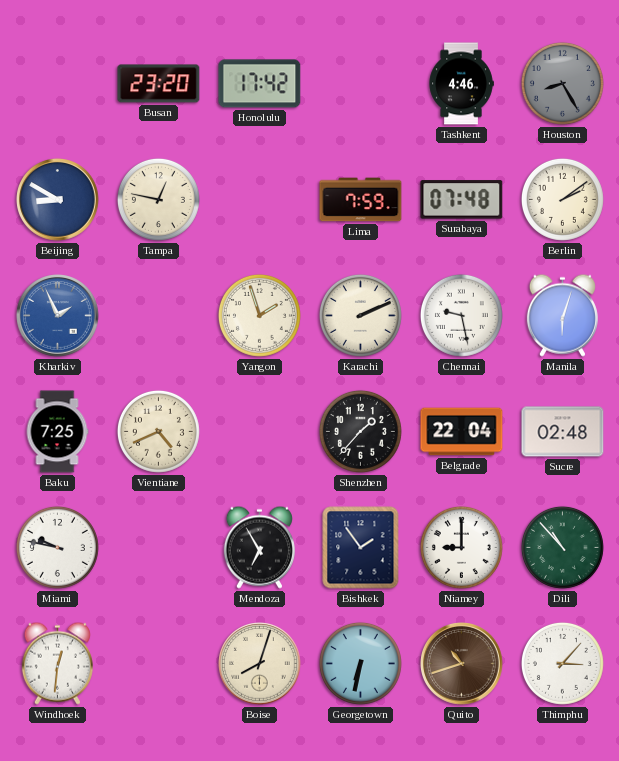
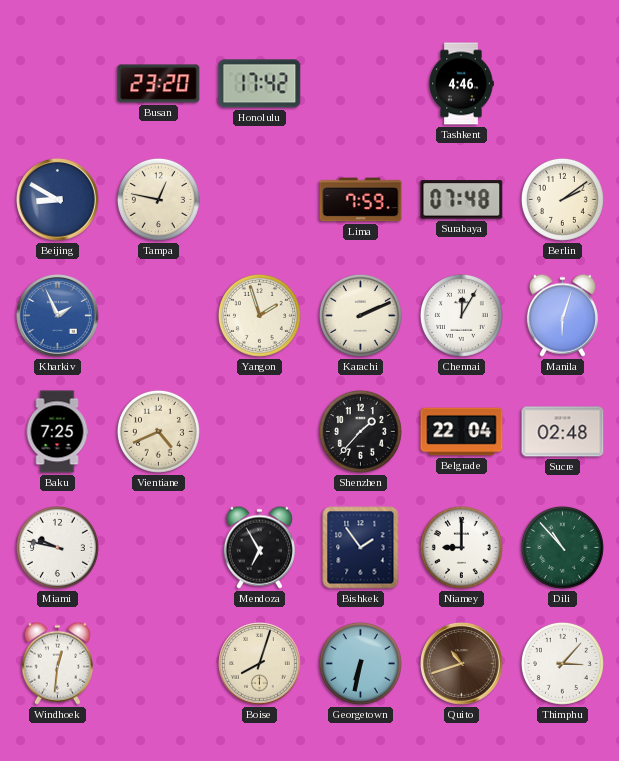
Houston: 8:25 -> none (562, 83)
Chennai: 9:28 -> 12:05 (461, 315)
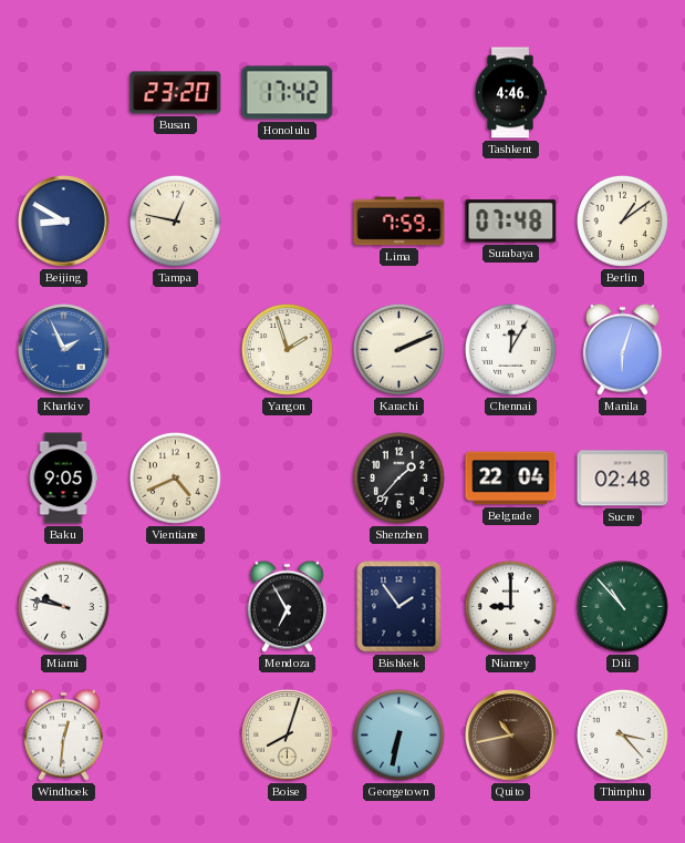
Berlin: 2:09 -> 1:09 (622, 220)
Baku: 7:25 -> 9:05 (63, 479)
Quito: 10:42 -> 10:43 (511, 736)
Thimphu: 3:07 -> 3:23 (622, 734)
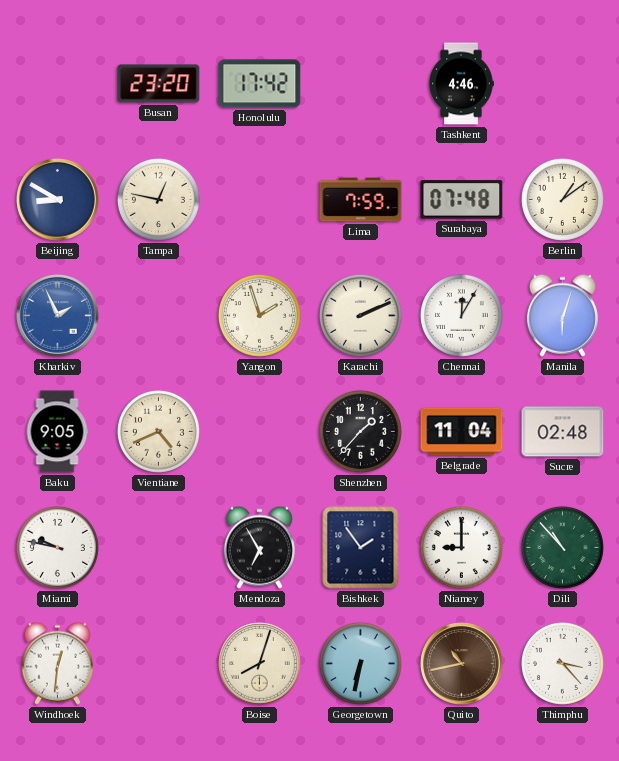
Belgrade: 22:04 -> 11:04 (462, 432)
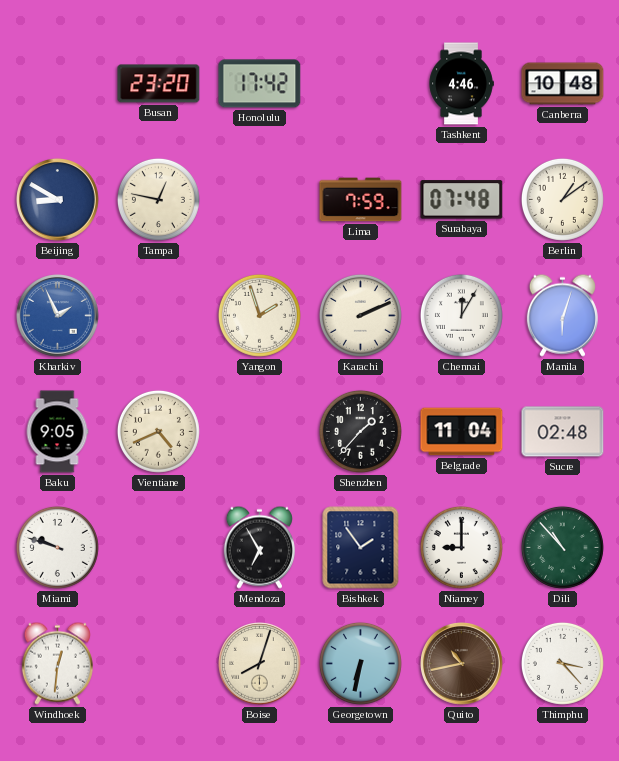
Canberra: none -> 10:48 (563, 84)
Miami: 9:47 -> 9:48 (57, 547)
